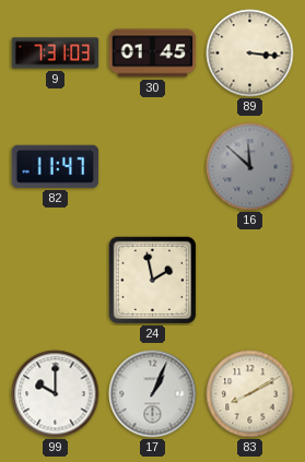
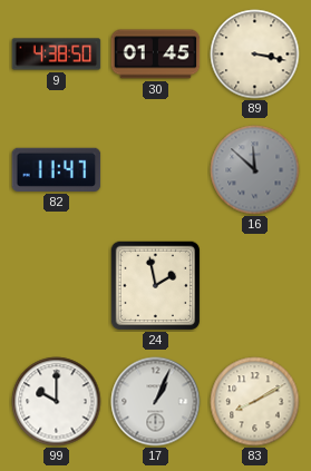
9: 7:31 -> 4:38 (57, 55)
89: 3:16 -> 3:17 (255, 55)
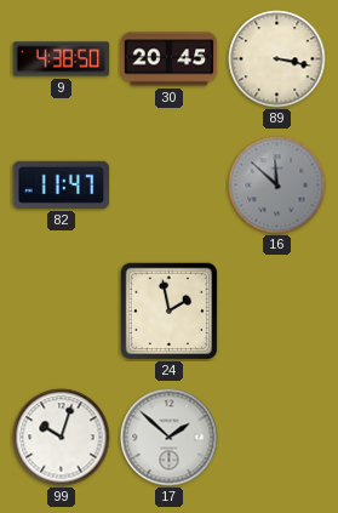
30: 01:45 -> 20:45 (170, 59)
99: 10:00 -> 10:03 (62, 438)
17: 1:04 -> 1:52 (170, 438)
83: 8:10 -> none (255, 402)
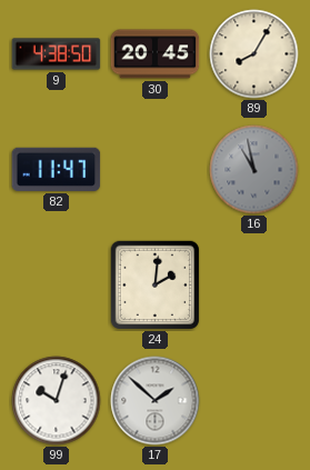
89: 3:17 -> 8:05 (254, 54)
16: 11:52 -> 10:58 (254, 170)
24: 1:58 -> 2:01 (154, 284)
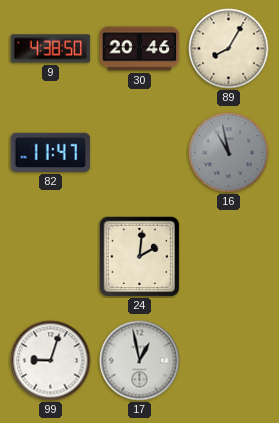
30: 20:45 -> 20:46 (140, 49)
99: 10:03 -> 9:03 (51, 361)
17: 1:52 -> 12:58 (140, 361)
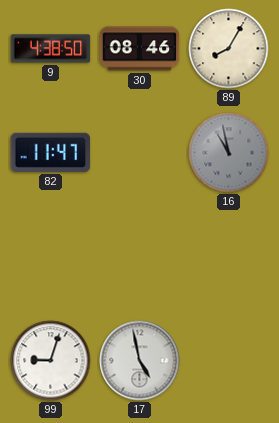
30: 20:46 -> 08:46 (140, 49)
24: 2:01 -> none (139, 256)
17: 12:58 -> 4:58 (140, 361)
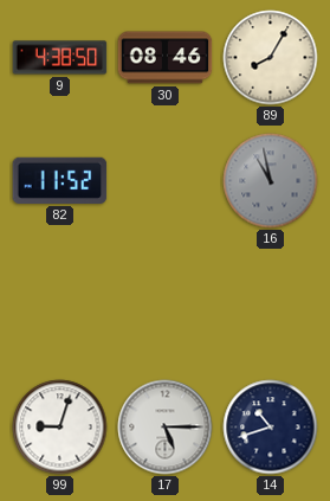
82: 11:47 -> 11:52 (60, 180)
17: 4:58 -> 5:15 (166, 428)
14: none -> 10:42 (271, 428)
